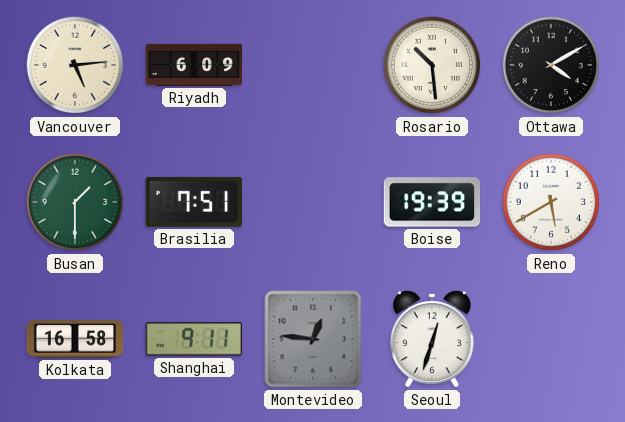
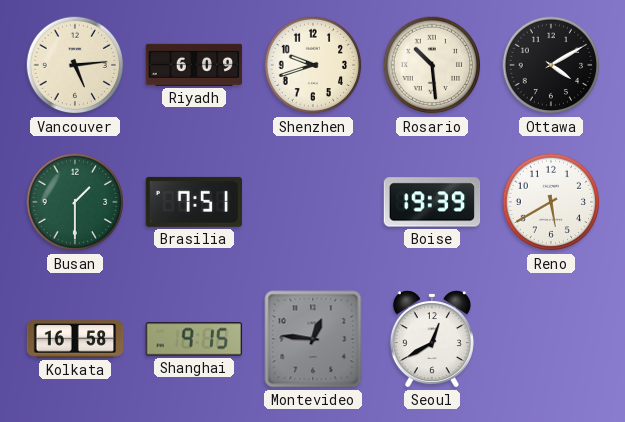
Shenzhen: none -> 9:42 (313, 65)
Shanghai: 9:11 -> 9:15 (194, 339)
Seoul: 12:33 -> 12:40 (432, 339)
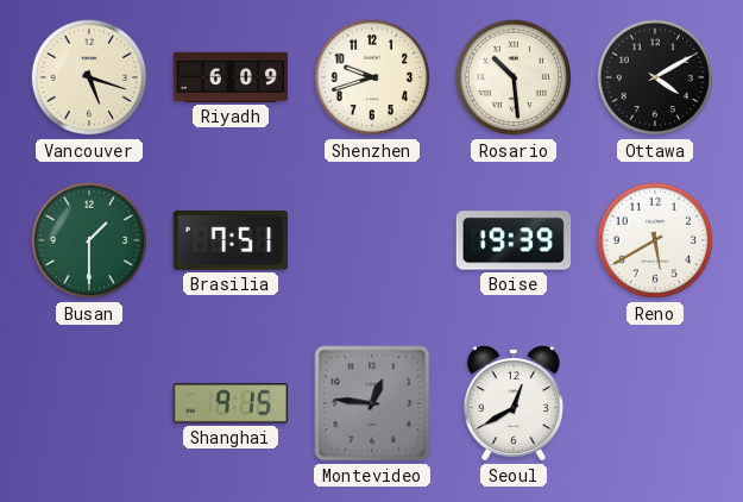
Vancouver: 5:14 -> 5:18 (89, 77)
Kolkata: 16:58 -> none (75, 339)
